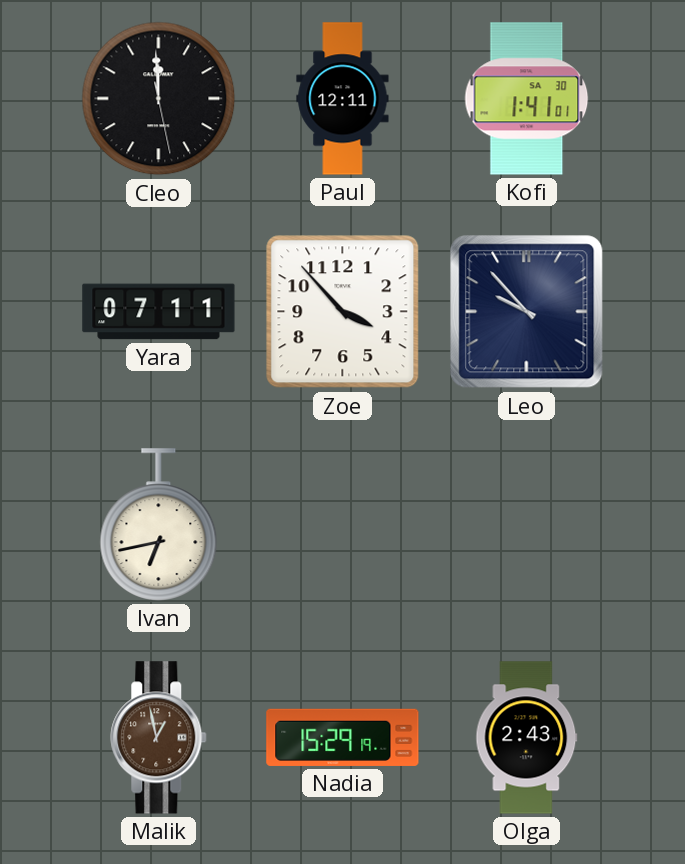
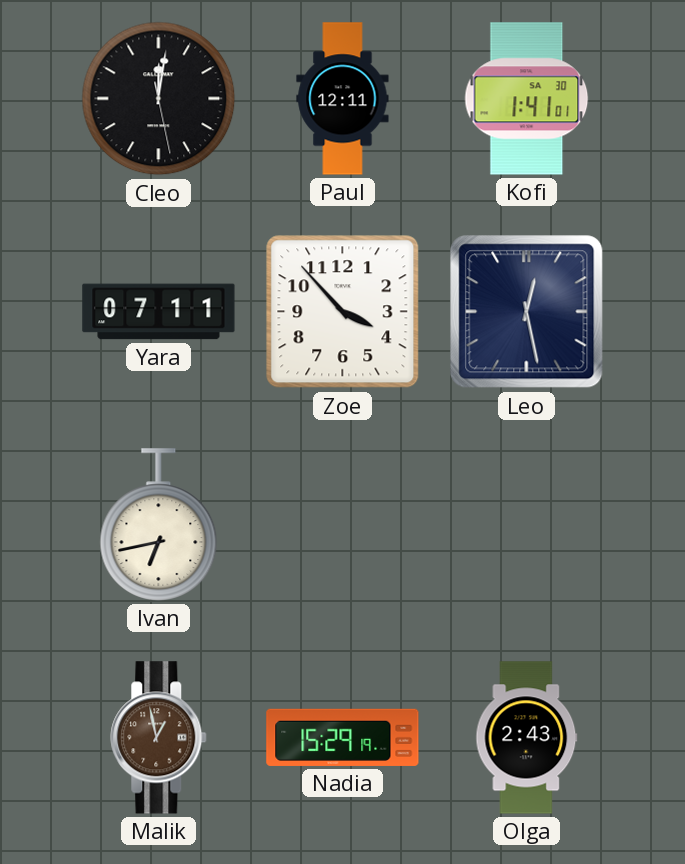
Cleo: 11:59 -> 12:01 (159, 99)
Leo: 9:53 -> 12:28 (527, 312)
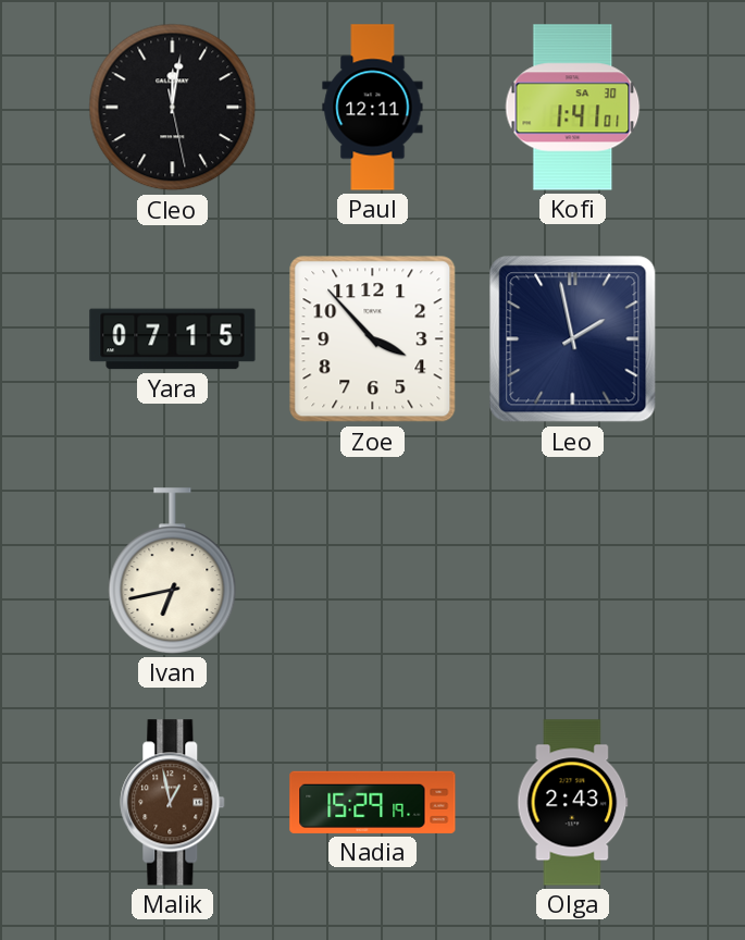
Yara: 07:11 -> 07:15 (173, 339)
Leo: 12:28 -> 1:58 (573, 339)
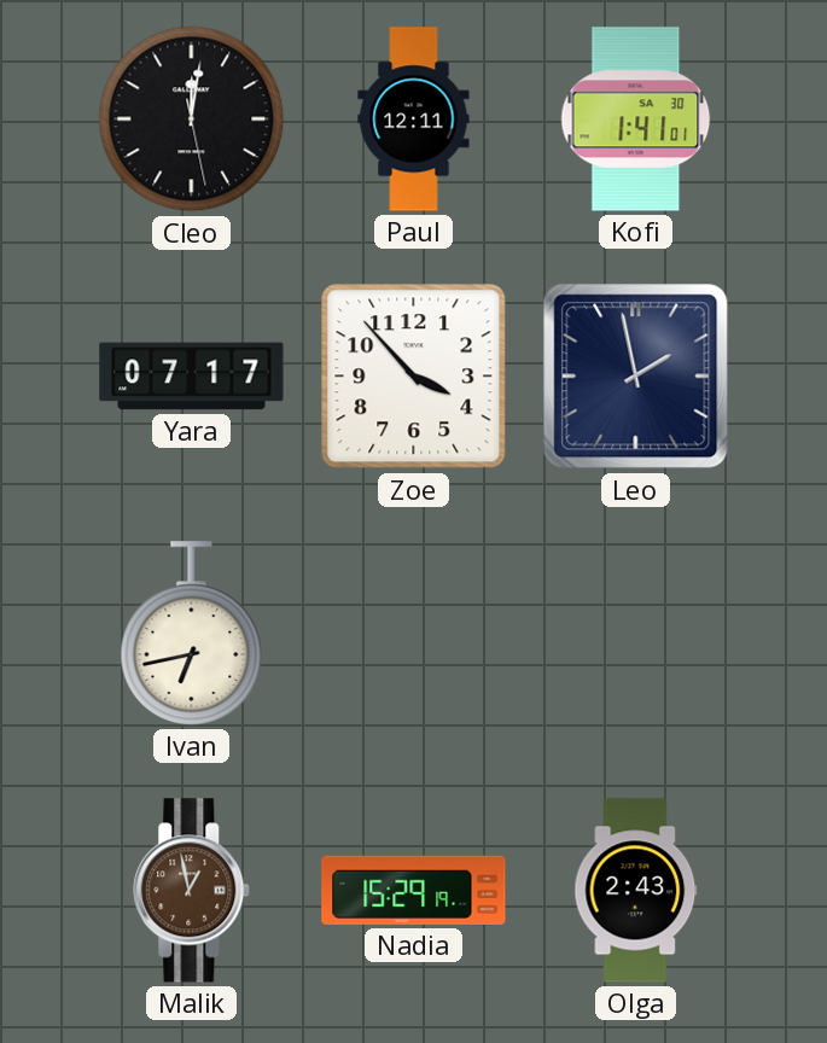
Yara: 07:15 -> 07:17 (192, 377)
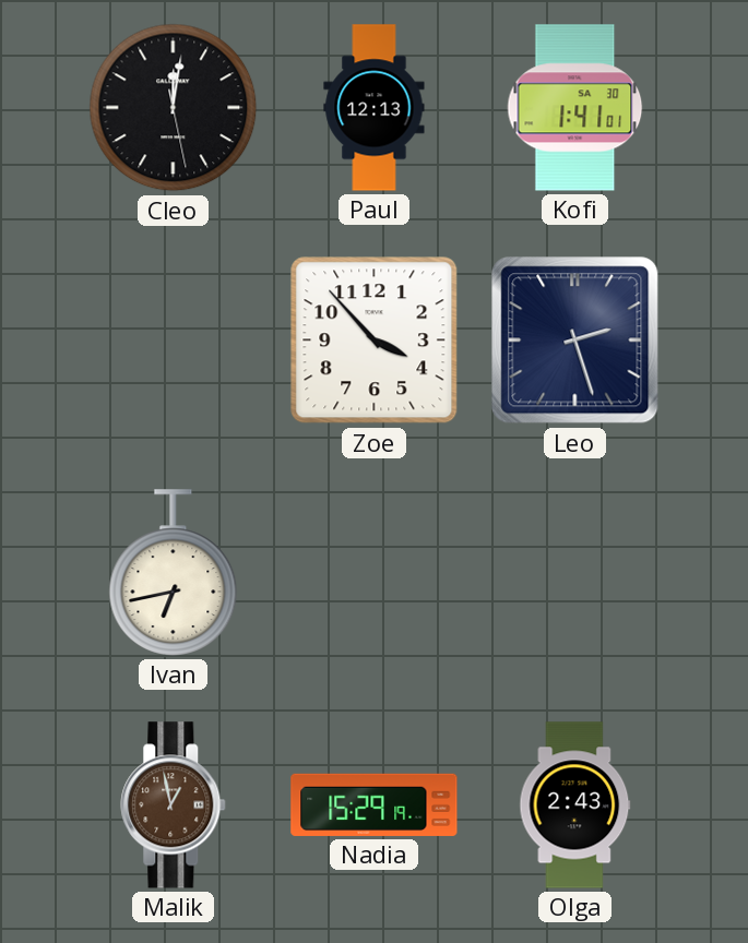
Paul: 12:11 -> 12:13 (375, 108)
Yara: 07:17 -> none (192, 377)
Leo: 1:58 -> 2:27 (575, 341)
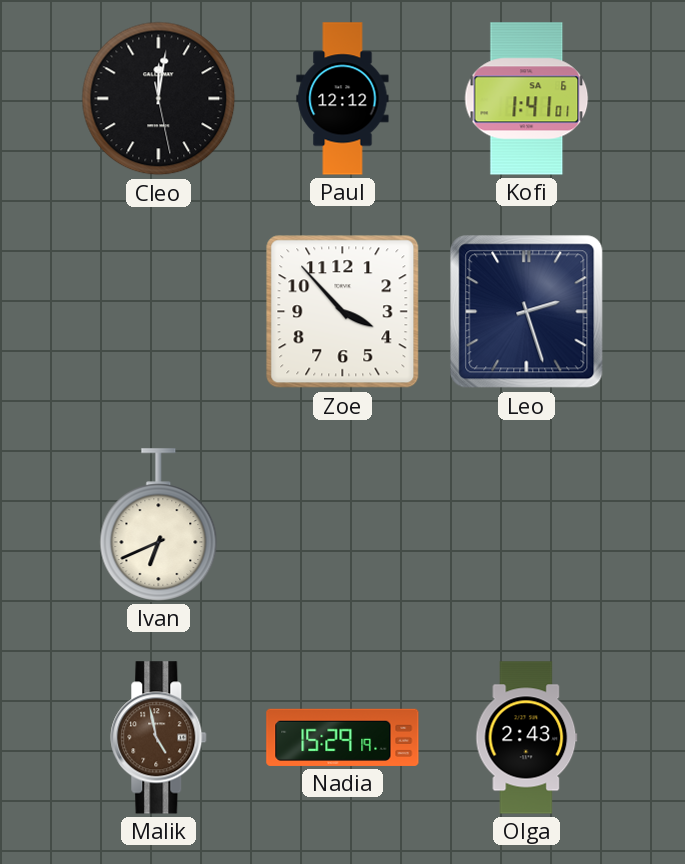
Paul: 12:13 -> 12:12 (343, 99)
Kofi date: SA 30 -> SA 6 (527, 99)
Ivan: 6:43 -> 6:41 (159, 525)
Malik: 12:58 -> 4:58 (159, 738)
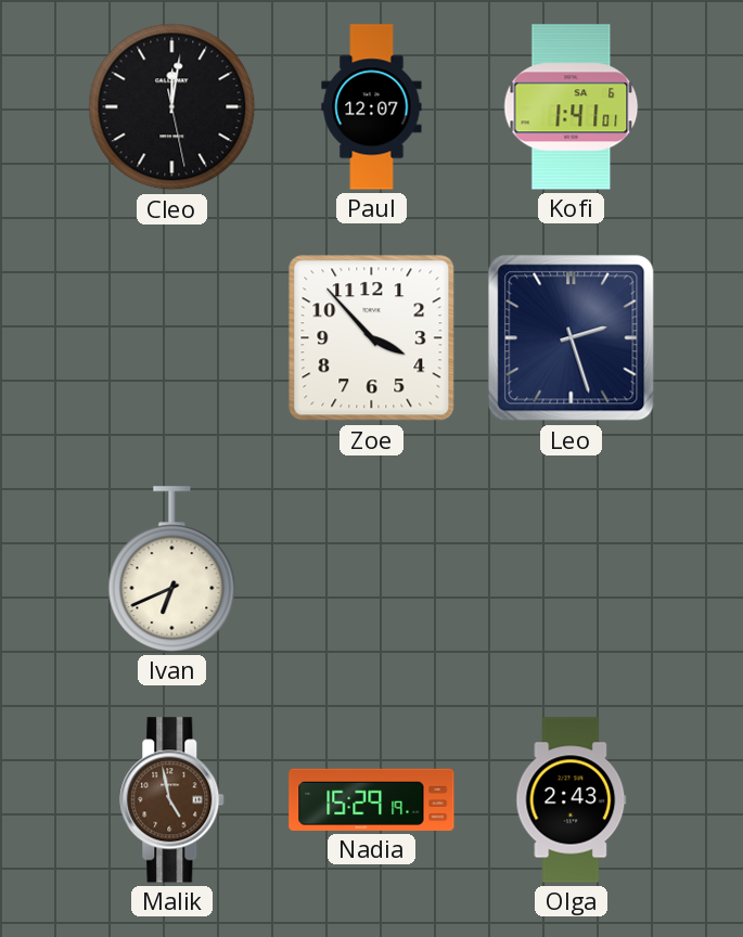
Paul: 12:12 -> 12:07 (372, 107)
